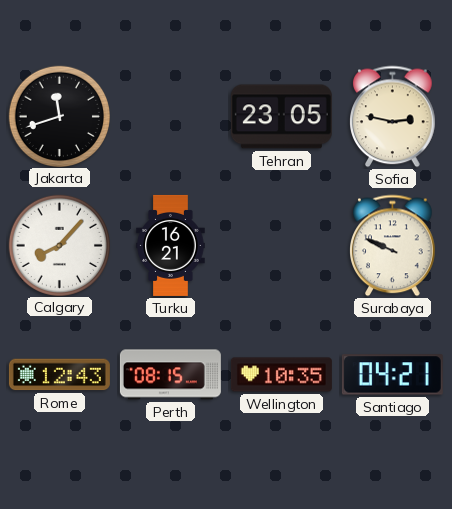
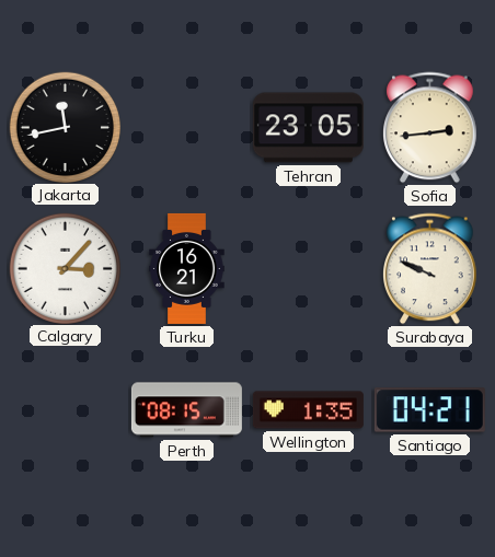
Jakarta: 11:42 -> 11:43 (65, 127)
Sofia: 2:47 -> 2:44 (430, 128)
Calgary: 8:07 -> 3:07 (65, 268)
Rome: 12:43 -> none (59, 375)
Wellington: 10:35 -> 1:35 (308, 410)
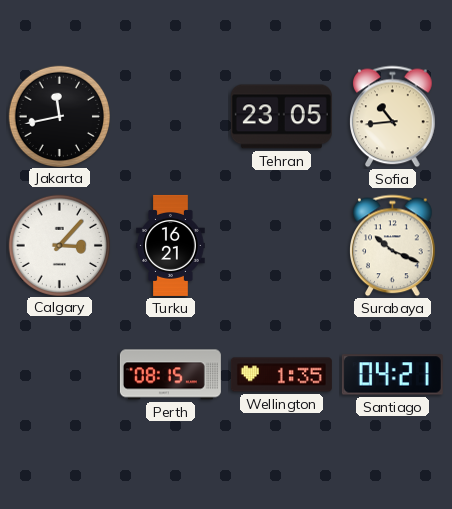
Sofia: 2:44 -> 10:44 (393, 117)
Surabaya: 9:49 -> 10:19 (393, 246)
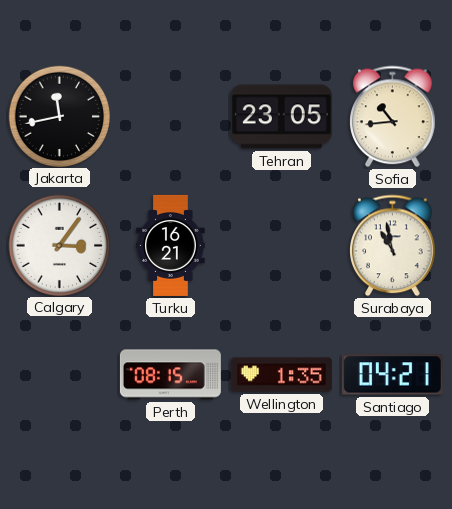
Calgary: 3:07 -> 3:06 (59, 245)
Surabaya: 10:19 -> 10:58 (393, 246)
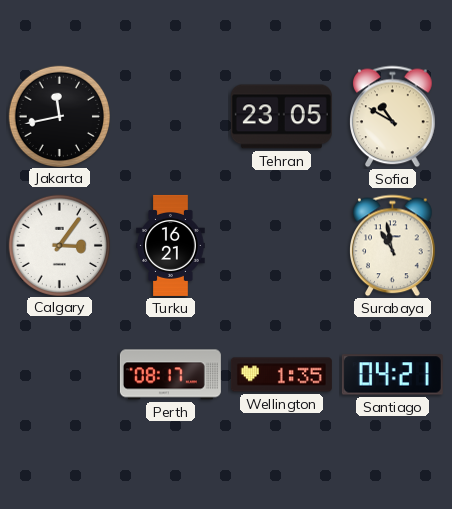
Sofia: 10:44 -> 10:50 (393, 117)
Perth: 08:15 -> 08:17 (170, 375)
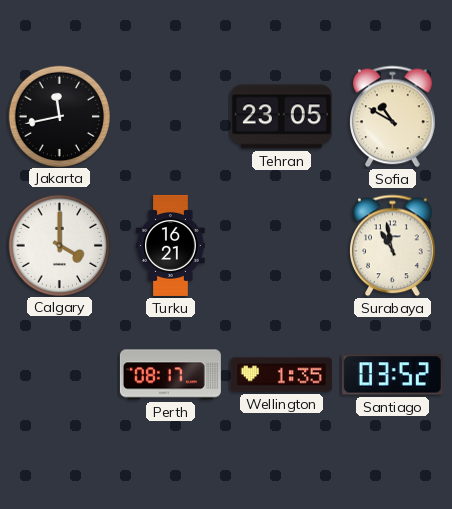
Calgary: 3:06 -> 4:00 (59, 245)
Santiago: 04:21 -> 03:52 (392, 375)
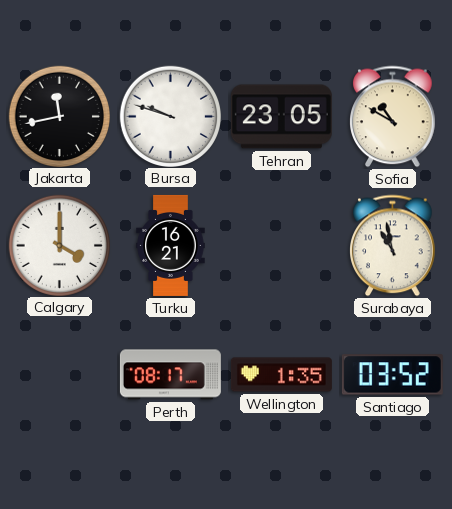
Bursa: none -> 9:48 (170, 116)
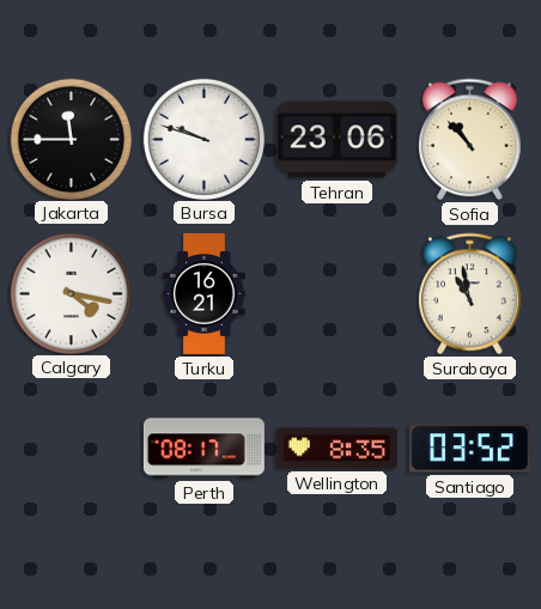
Jakarta: 11:43 -> 11:45 (71, 139)
Tehran: 23:05 -> 23:06 (336, 140)
Sofia: 10:50 -> 10:53 (470, 140)
Calgary: 4:00 -> 4:17 (71, 293)
Wellington: 1:35 -> 8:35 (336, 449)
